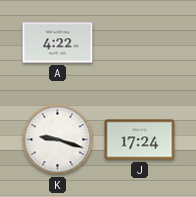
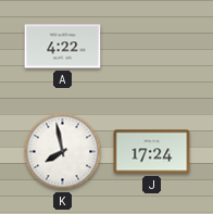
K: 9:18 -> 7:58 (63, 152)
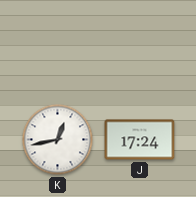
A: 4:22 -> none (63, 47)
K: 7:58 -> 12:43 (58, 140)
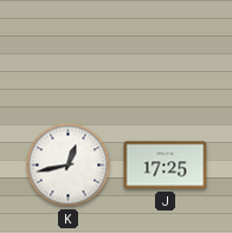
J: 17:24 -> 17:25 (166, 166)
